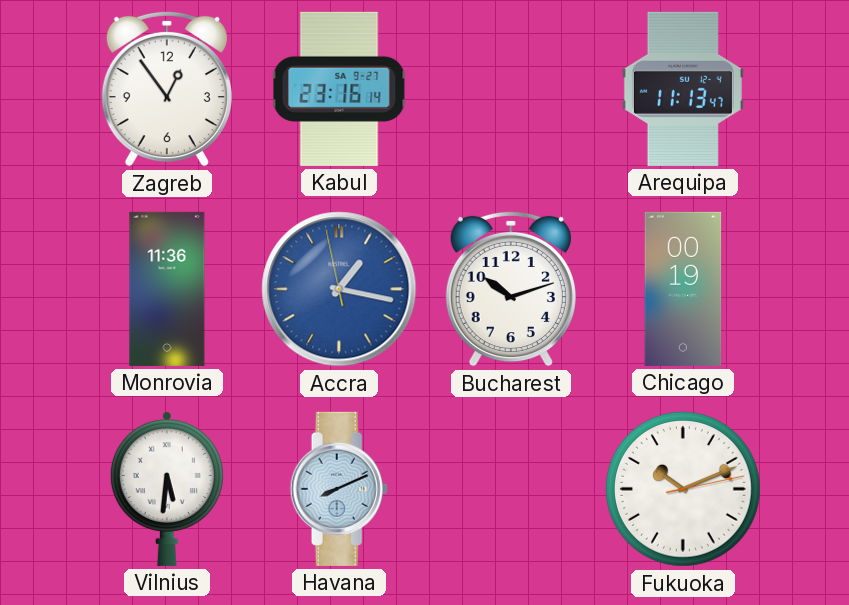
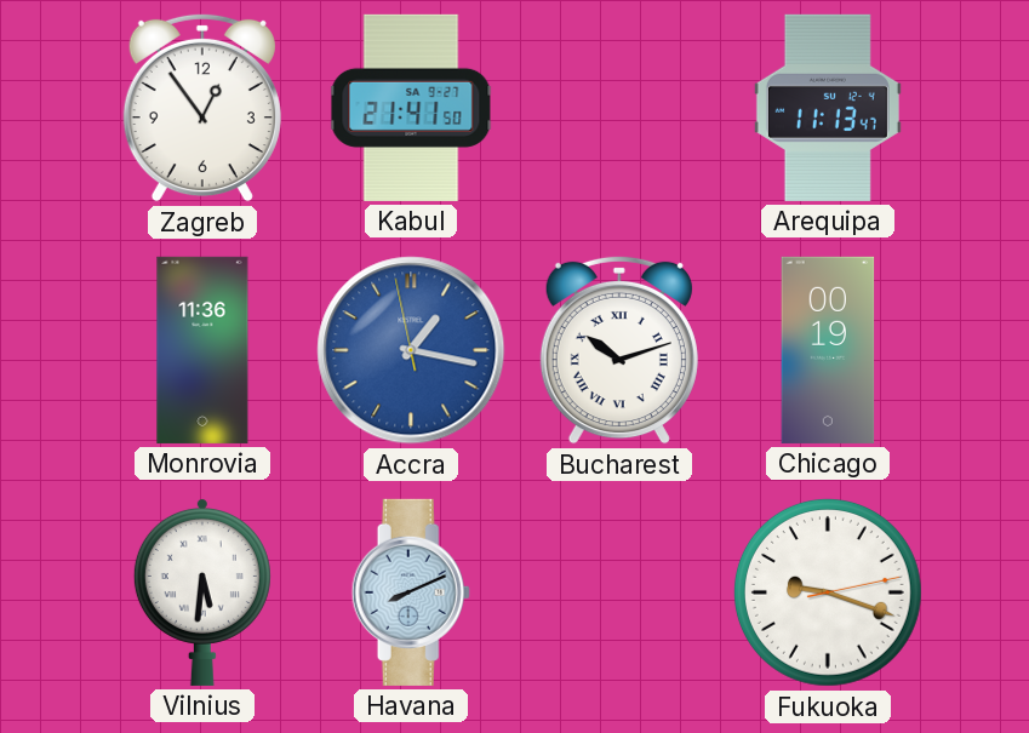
Kabul: 23:16 -> 21:41 (411, 108)
Bucharest numerals: Arabic -> Roman (619, 350)
Fukuoka: 10:11 -> 9:18 (828, 592)
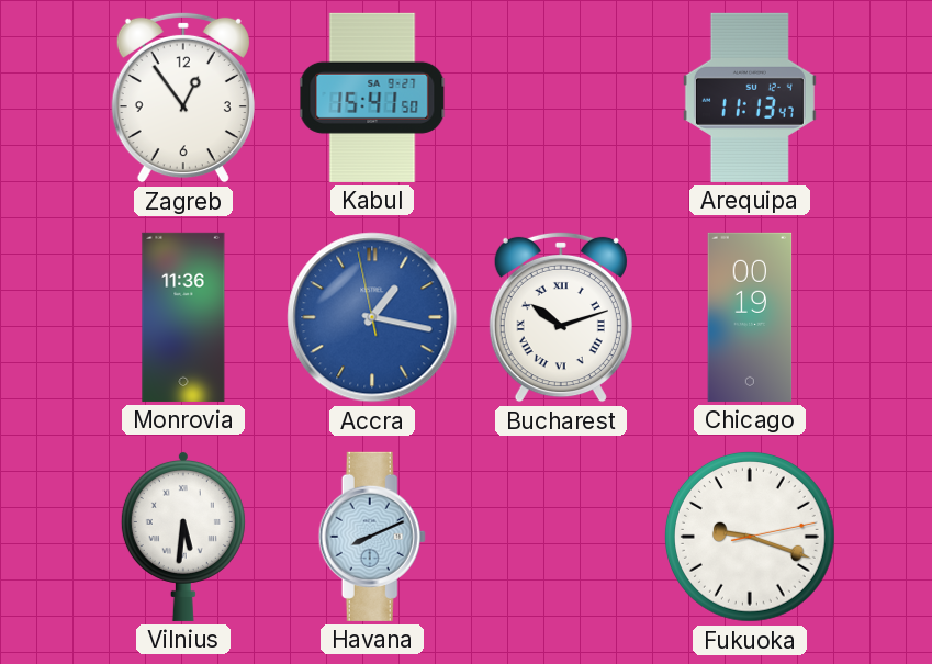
Kabul: 21:41 -> 15:41 (372, 98)
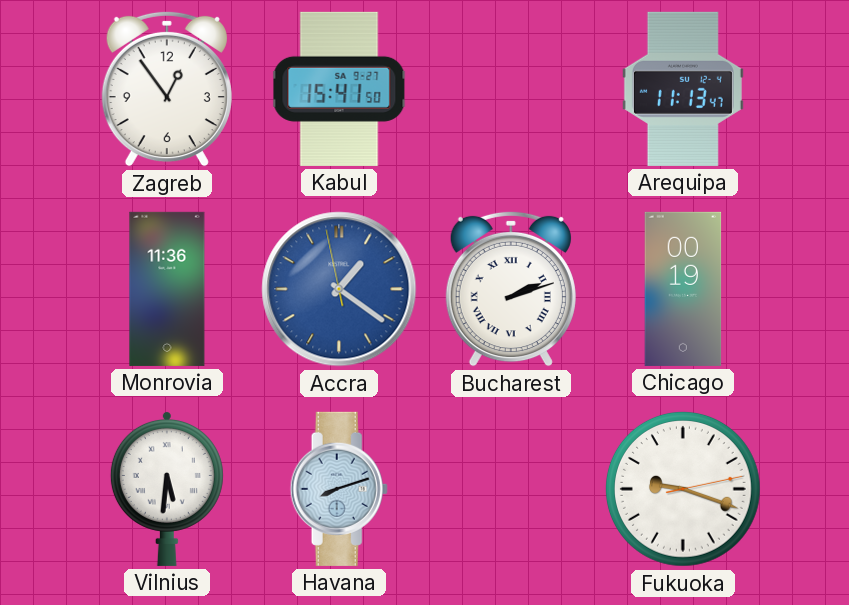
Accra: 1:16 -> 1:20 (339, 289)
Bucharest: 10:12 -> 2:12 (511, 289)
Havana: 8:11 -> 8:12 (339, 489)
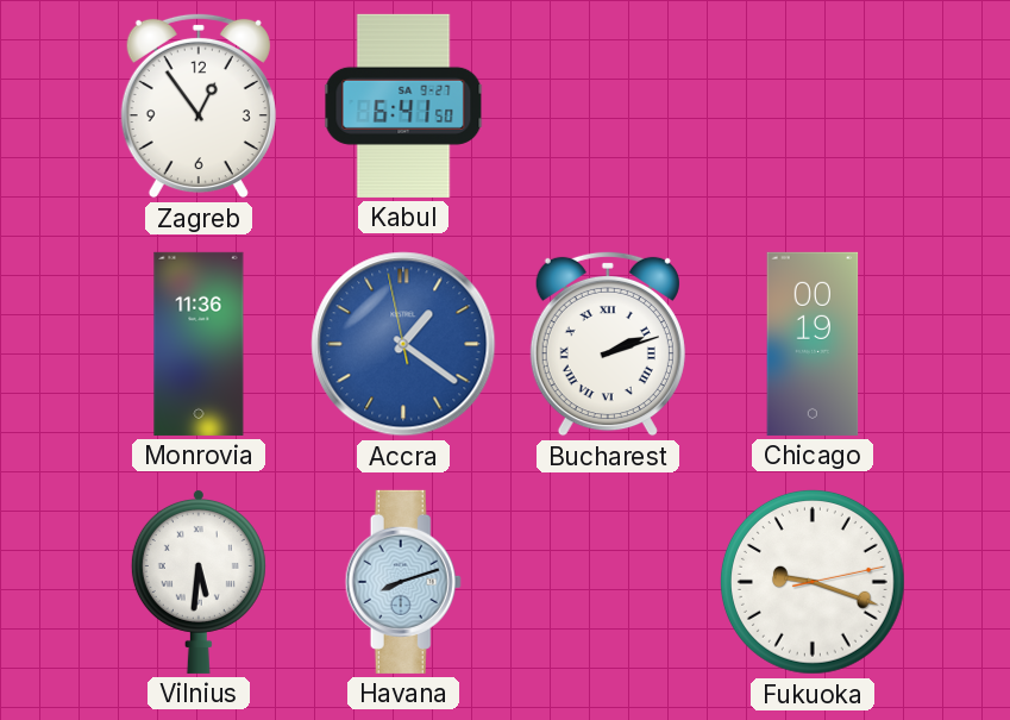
Kabul: 15:41 -> 6:41 (403, 106)
Arequipa: 11:13 -> none (683, 89)
